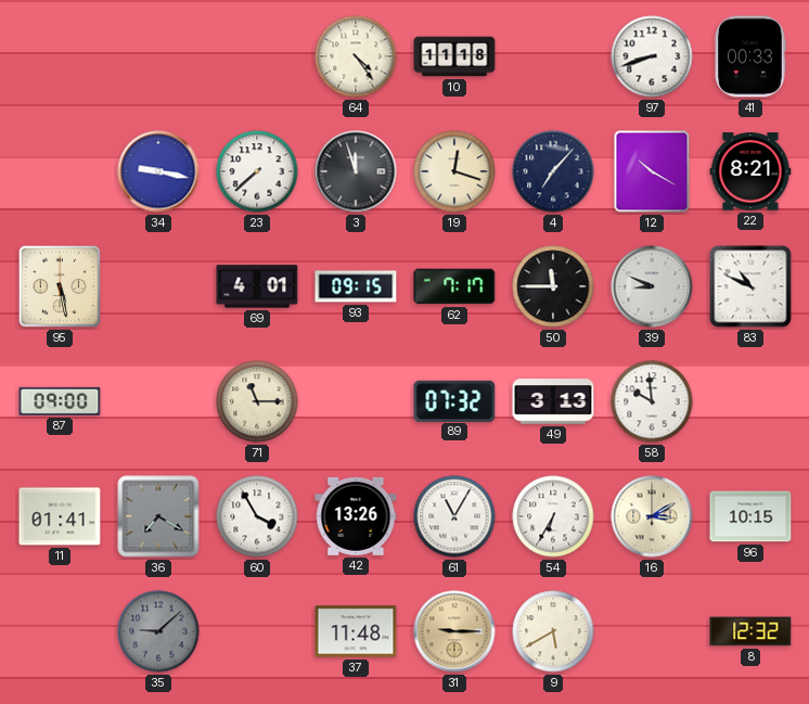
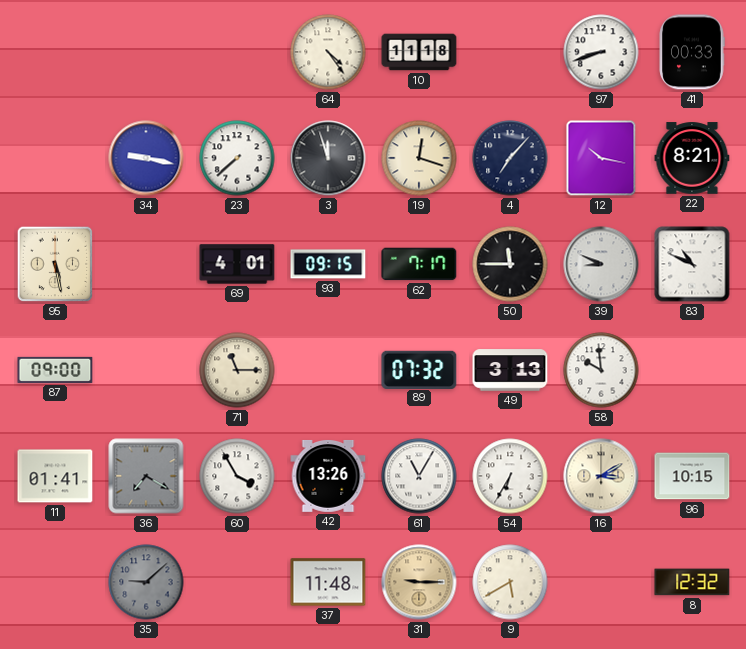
12: 10:20 -> 10:17 (601, 158)
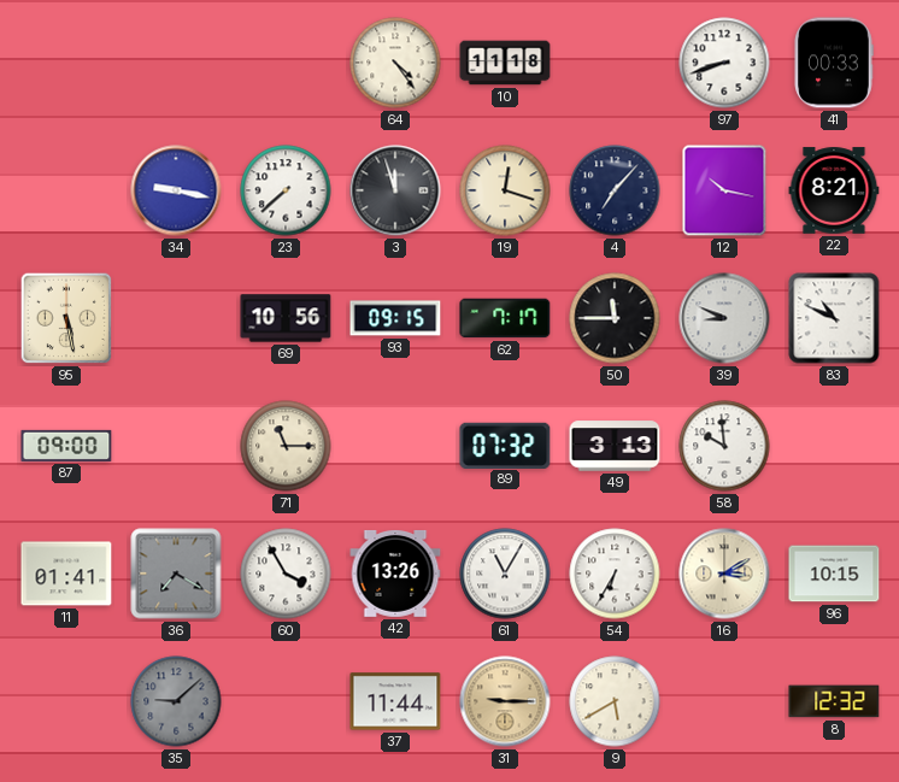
69: 4:01 -> 10:56 (286, 318)
37: 11:48 -> 11:44 (395, 701)
